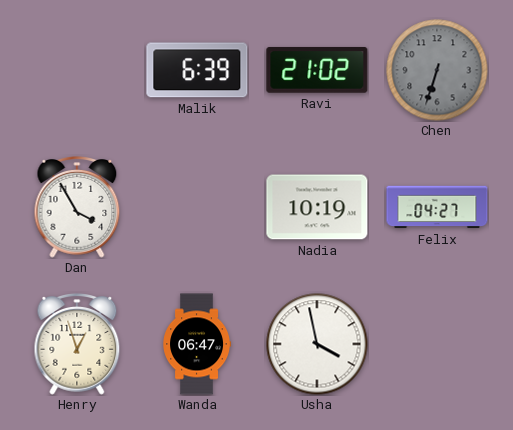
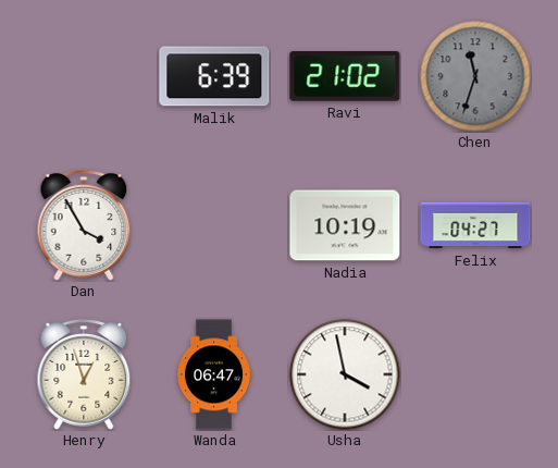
Chen: 6:33 -> 11:33 (475, 76)
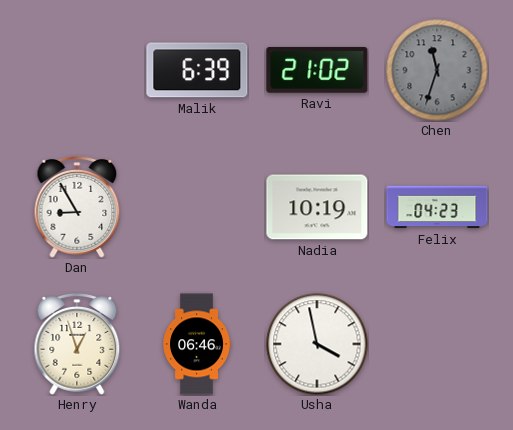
Dan: 3:55 -> 8:55 (77, 208)
Felix: 04:27 -> 04:23 (437, 207)
Wanda: 06:47 -> 06:46 (196, 344)
